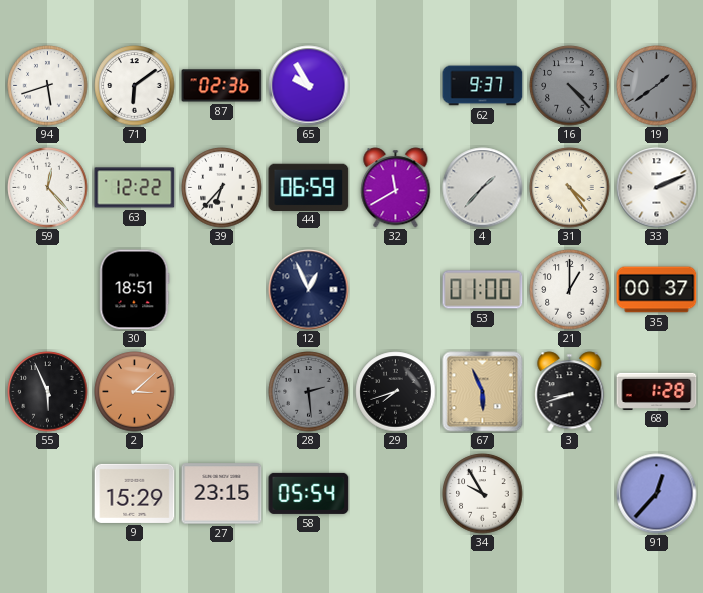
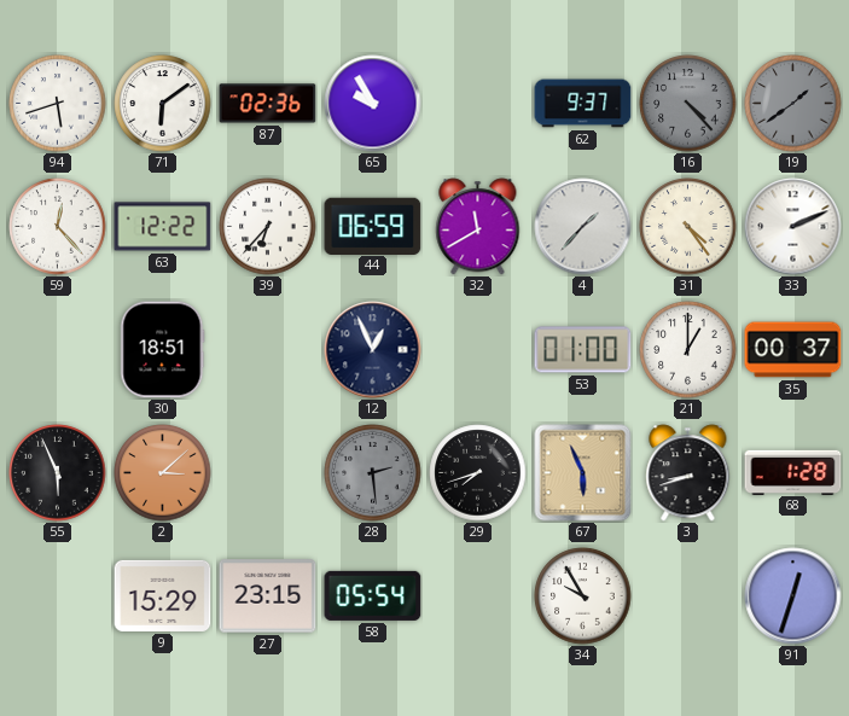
91: 12:37 -> 12:33 (793, 596)
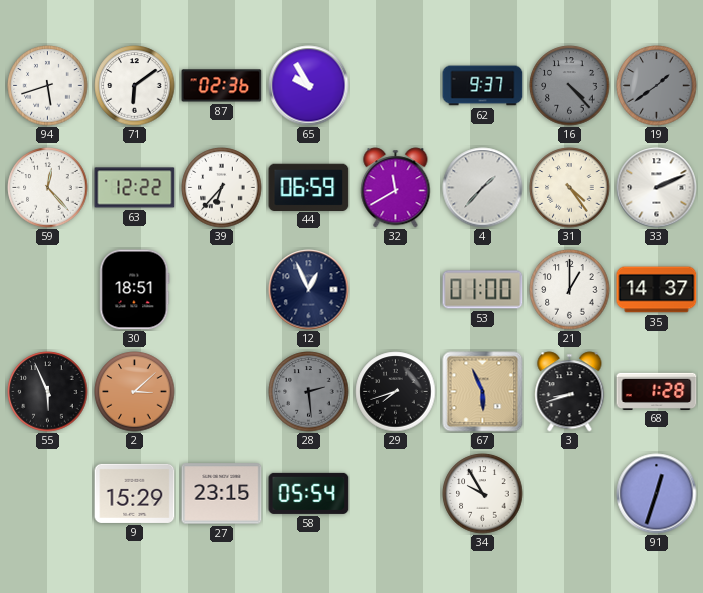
35: 00:37 -> 14:37 (657, 290)
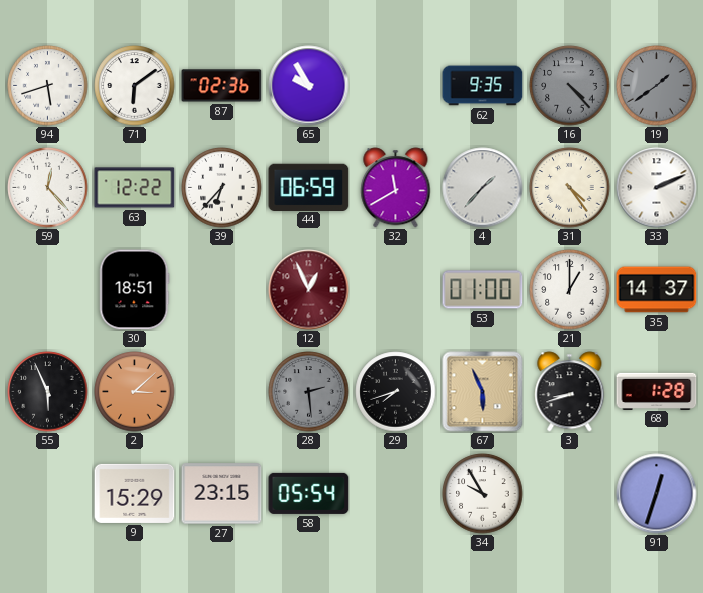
62: 9:37 -> 9:35 (483, 86)
12 dial: navy -> burgundy (309, 290)
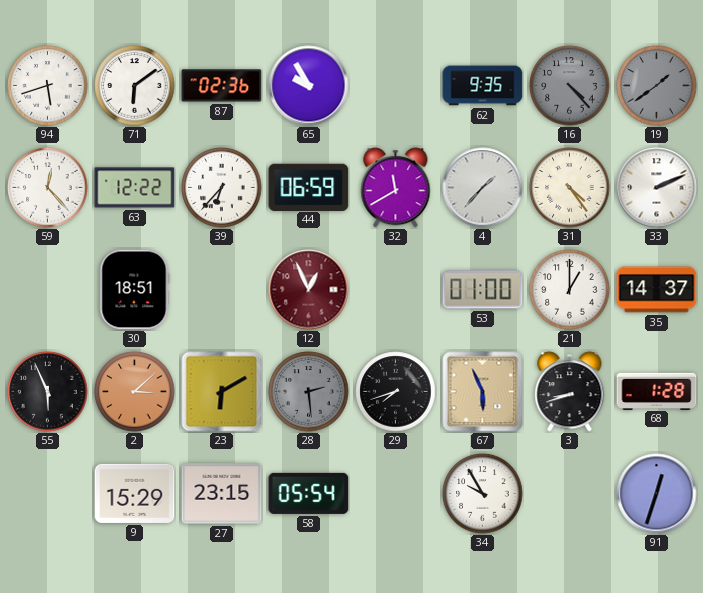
23: none -> 6:10 (222, 392)
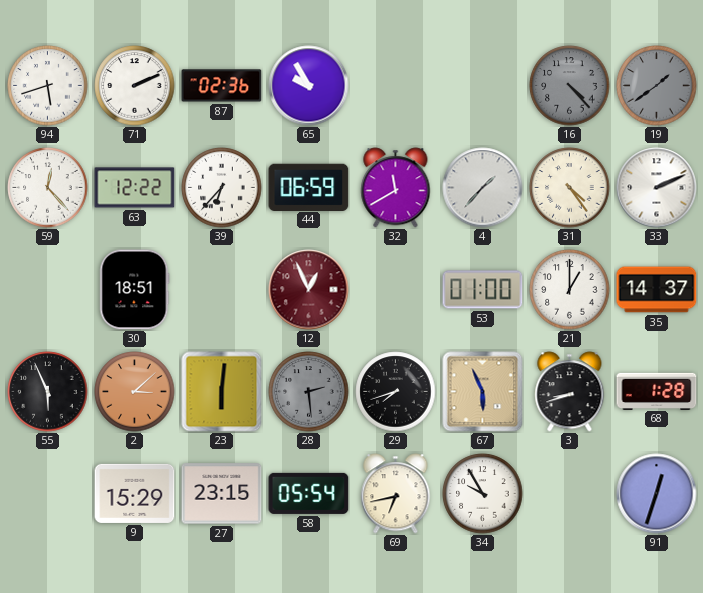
71: 6:09 -> 2:11 (135, 86)
62: 9:35 -> none (483, 86)
23: 6:10 -> 6:01 (222, 392)
69: none -> 6:43 (396, 494)
